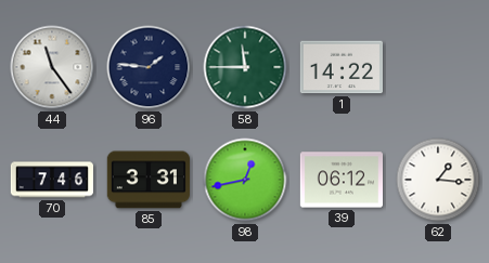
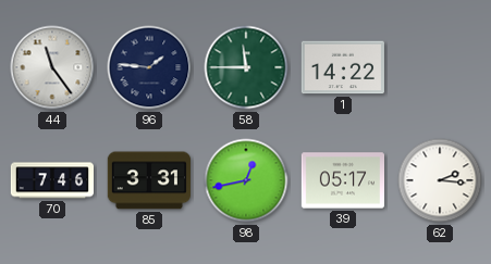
39: 06:12 -> 05:17 (342, 180)
62: 1:16 -> 2:16 (440, 180)
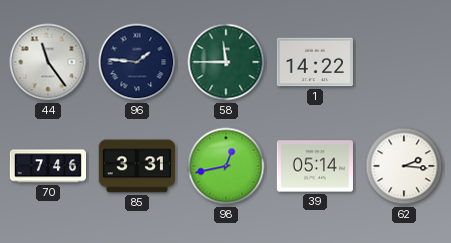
39: 05:17 -> 05:14 (314, 166)
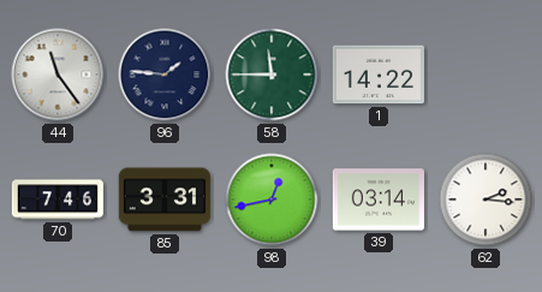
39: 05:14 -> 03:14 (377, 199)
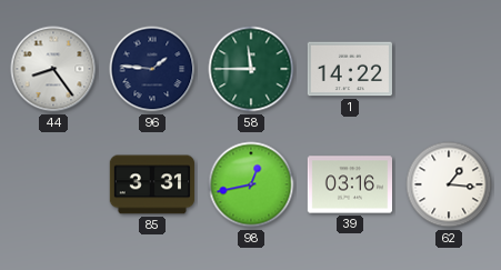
44: 11:24 -> 8:24 (53, 69)
70: 7:46 -> none (56, 199)
39: 03:14 -> 03:16 (349, 184)
62: 2:16 -> 1:16 (449, 184)
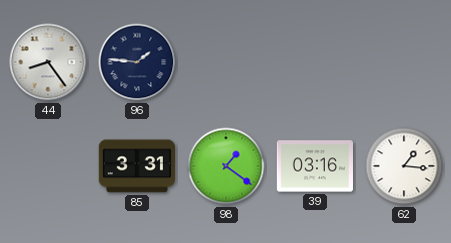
58: 11:45 -> none (251, 69)
1: 14:22 -> none (350, 69)
98: 12:43 -> 1:21 (226, 166)
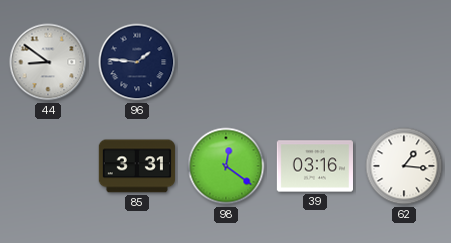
44: 8:24 -> 8:51 (48, 62)
98: 1:21 -> 12:21 (226, 166)
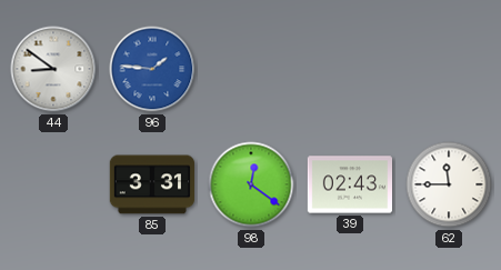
96 dial: navy -> blue (152, 69)
39: 03:16 -> 02:43 (349, 184)
62: 1:16 -> 11:45 (449, 184)
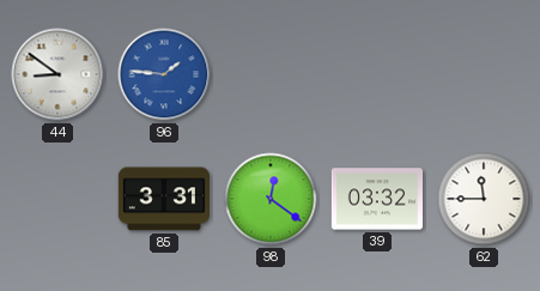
39: 02:43 -> 03:32 (376, 199)
